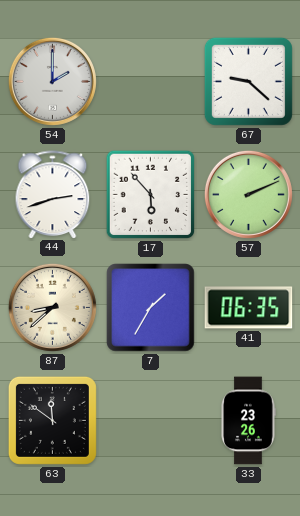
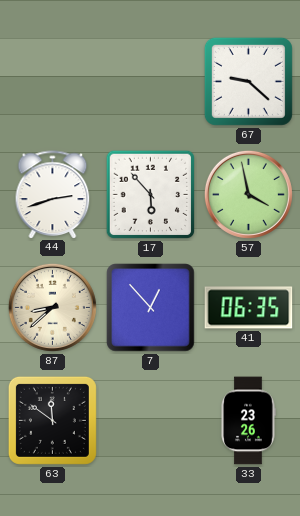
54: 2:00 -> none (52, 81)
57: 2:11 -> 3:58 (248, 194)
7: 1:35 -> 12:53 (151, 308)
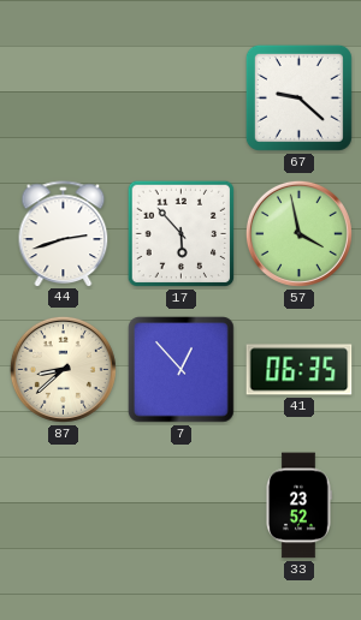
63: 11:51 -> none (52, 420)
33: 23:26 -> 23:52 (298, 506)
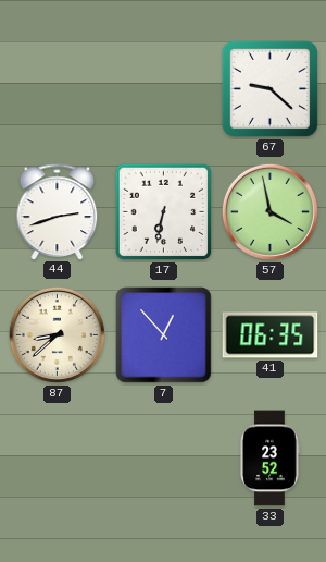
17: 5:53 -> 6:32 (164, 212)
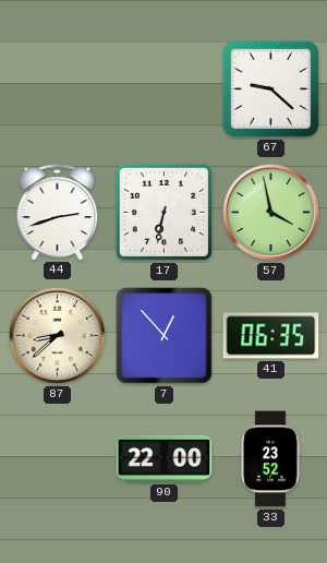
90: none -> 22:00 (165, 458)
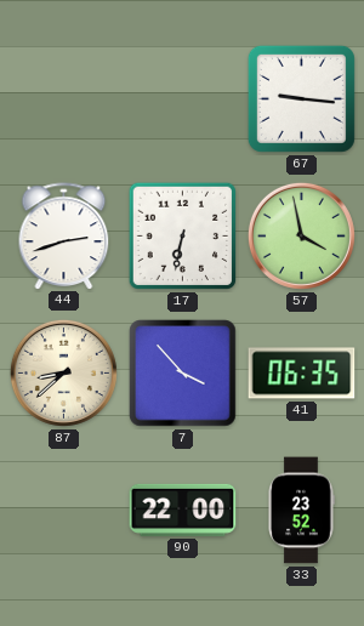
67: 9:22 -> 9:16 (301, 98)
7: 12:53 -> 3:53 (183, 374)
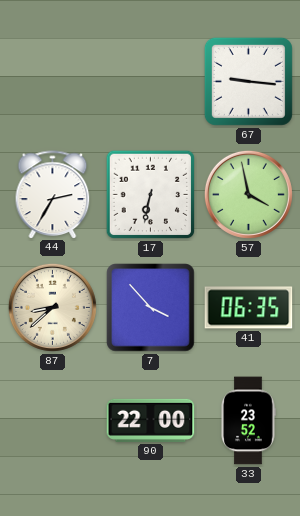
44: 2:42 -> 2:35 (53, 194)
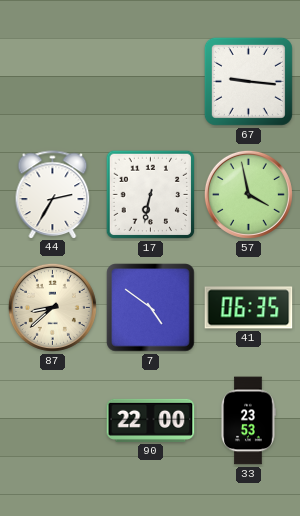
7: 3:53 -> 4:51 (151, 308)
33: 23:52 -> 23:53 (248, 421)
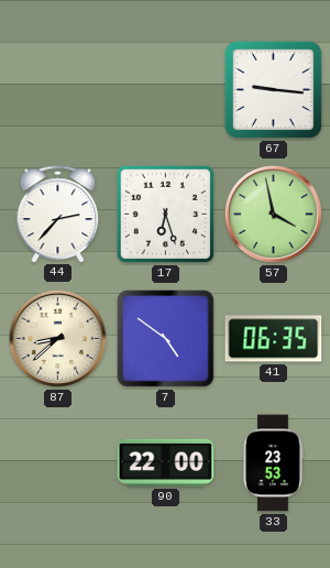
44: 2:35 -> 2:37 (58, 214)
17: 6:32 -> 6:27 (166, 215)
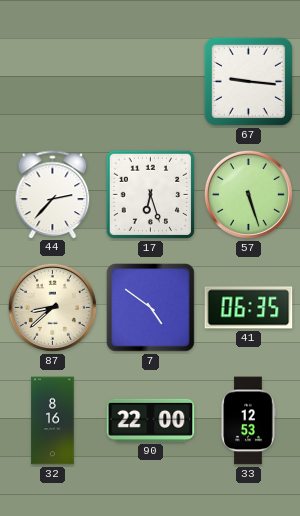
57: 3:58 -> 5:27 (248, 194)
32: none -> 8:16 (53, 421)
33: 23:53 -> 12:53 (248, 421)
